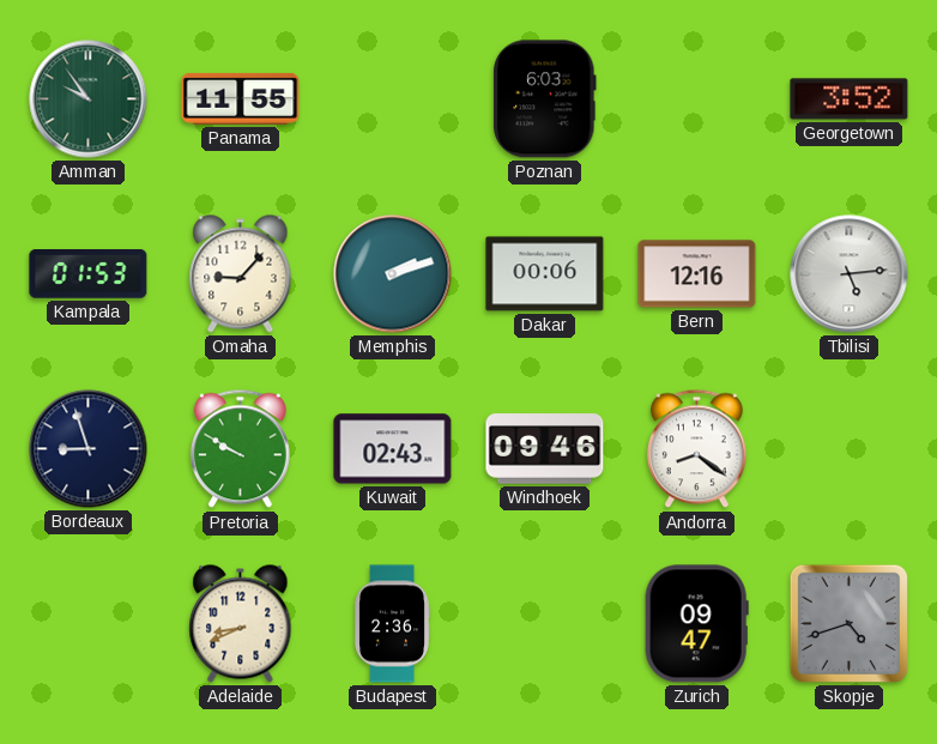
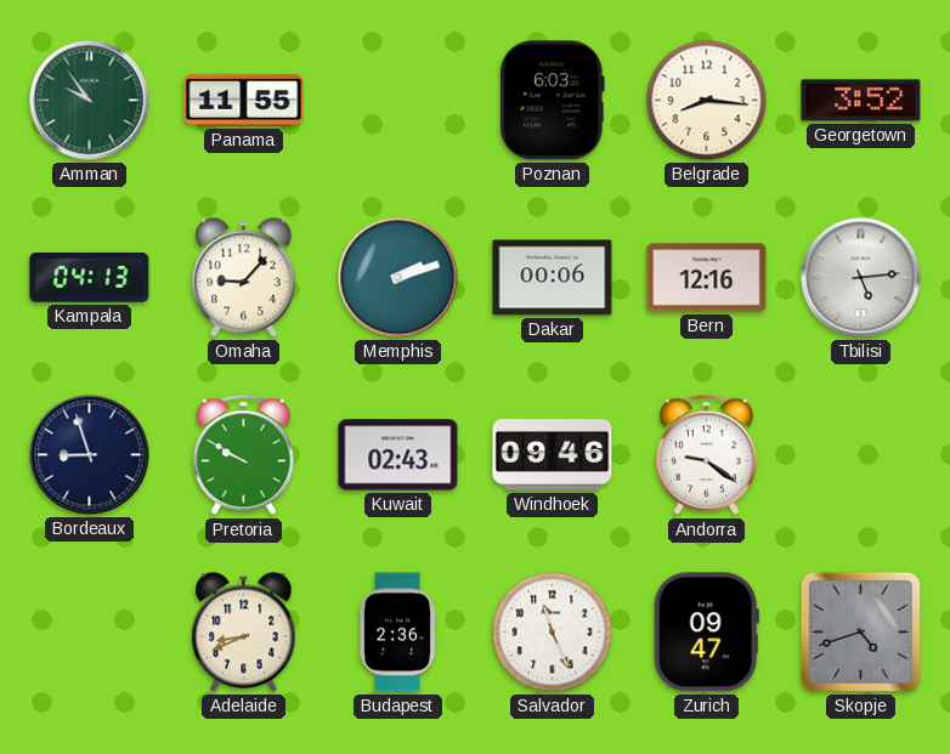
Belgrade: none -> 8:16 (707, 101)
Kampala: 01:53 -> 04:13 (90, 278)
Andorra: 8:21 -> 9:21 (706, 455)
Salvador: none -> 11:26 (553, 633)
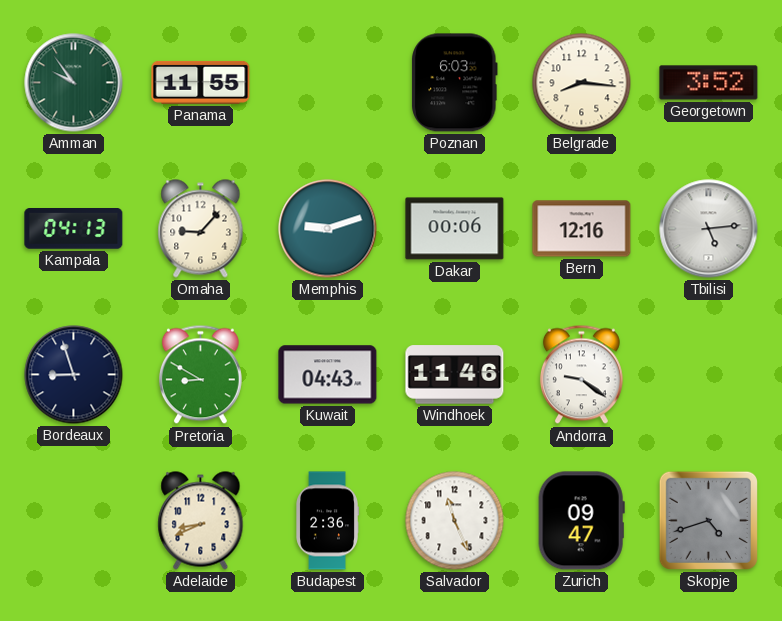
Memphis: 2:12 -> 9:12 (328, 229)
Pretoria: 9:50 -> 8:50 (200, 375)
Kuwait: 02:43 -> 04:43 (328, 375)
Windhoek: 09:46 -> 11:46 (455, 375)
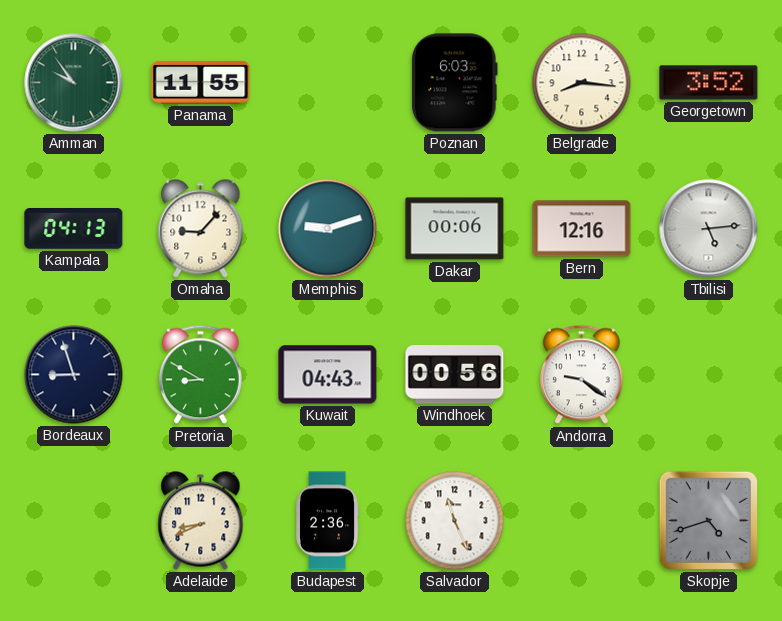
Windhoek: 11:46 -> 00:56 (455, 375)
Zurich: 09:47 -> none (581, 521)
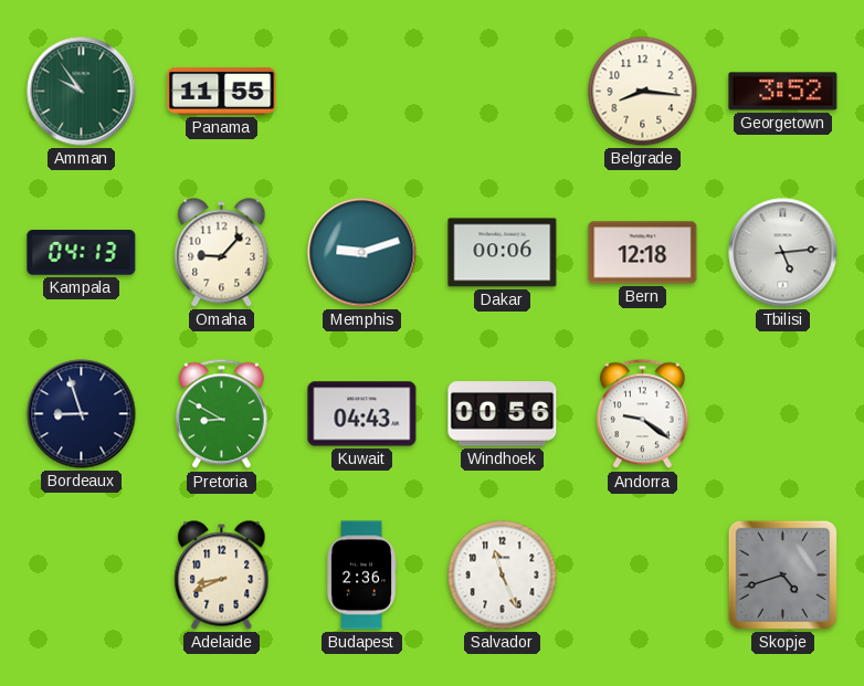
Poznan: 6:03 -> none (455, 83)
Bern: 12:16 -> 12:18 (643, 253)
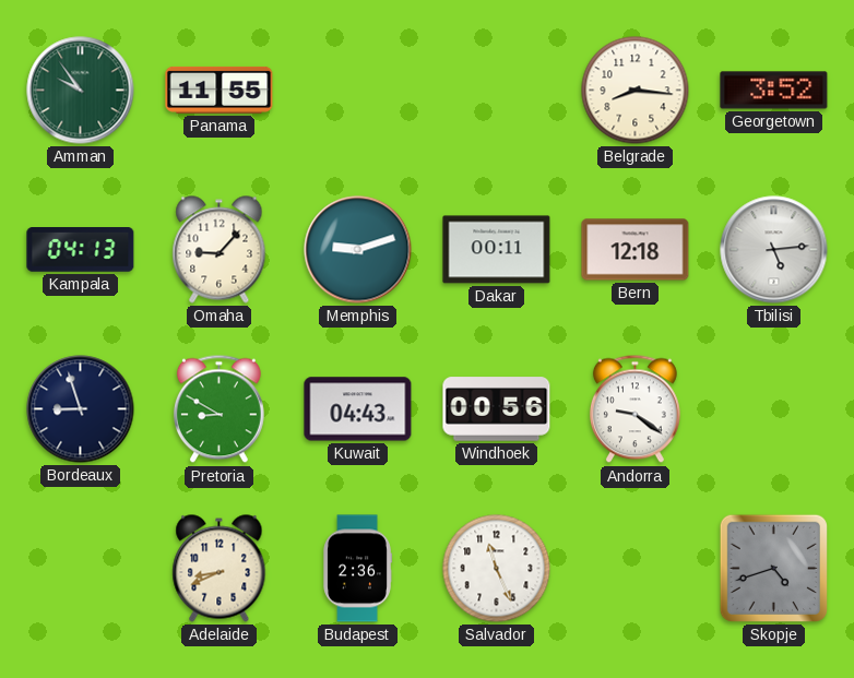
Dakar: 00:06 -> 00:11 (497, 250)
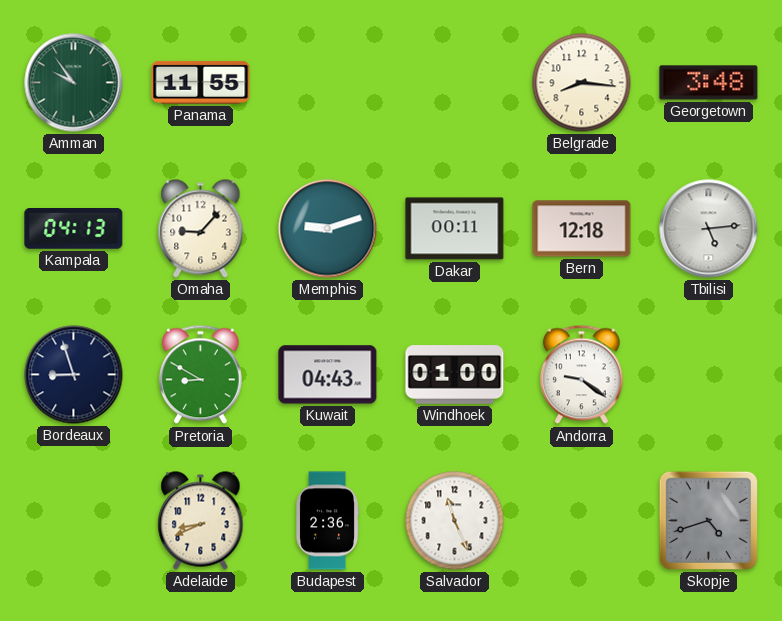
Georgetown: 3:52 -> 3:48 (709, 83)
Windhoek: 00:56 -> 01:00 (455, 375)
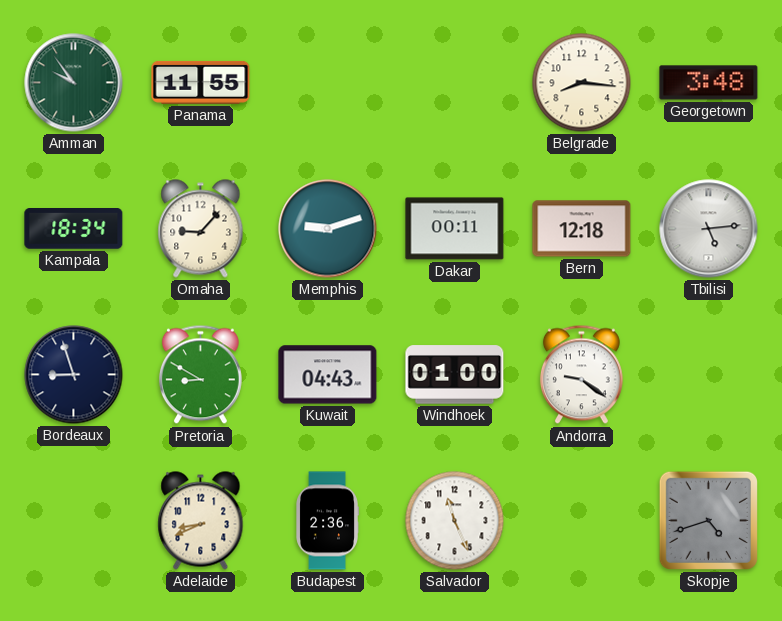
Kampala: 04:13 -> 18:34 (74, 229)
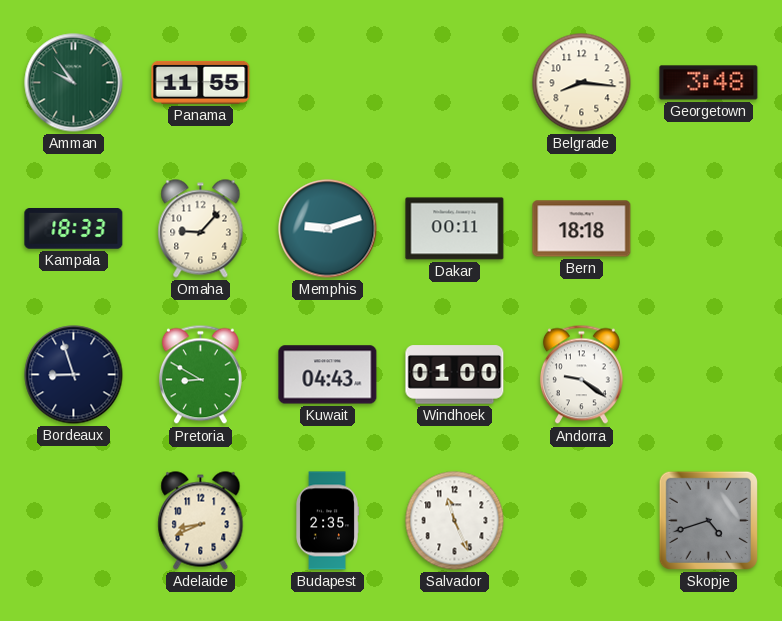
Kampala: 18:34 -> 18:33 (74, 229)
Bern: 12:18 -> 18:18 (582, 229)
Tbilisi: 5:14 -> none (709, 229)
Budapest: 2:36 -> 2:35 (327, 521)
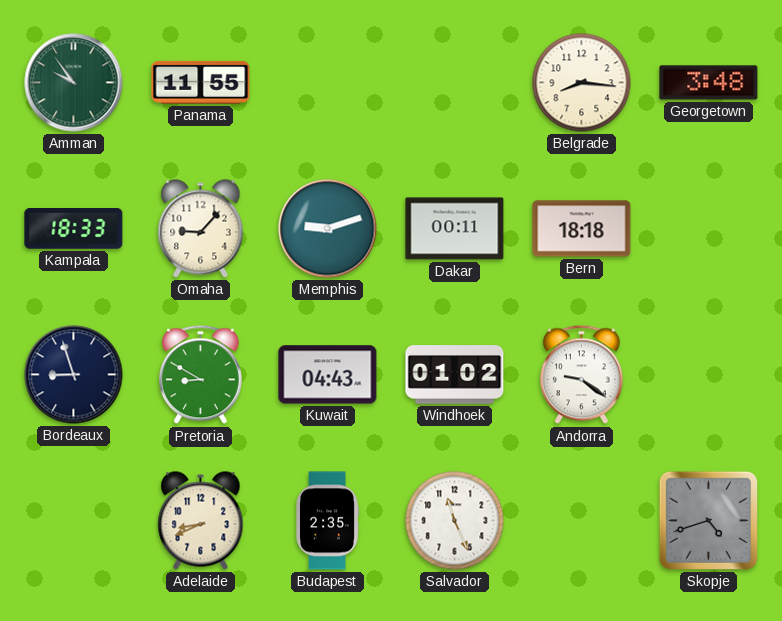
Windhoek: 01:00 -> 01:02 (455, 375)
